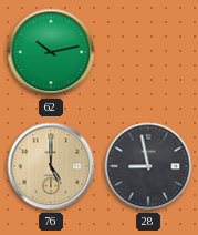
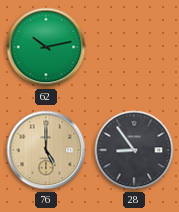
28: 8:58 -> 8:54 (134, 150)
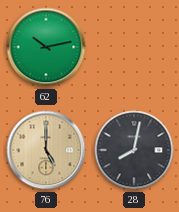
28: 8:54 -> 8:02 (134, 150)
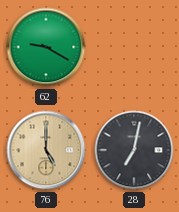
62: 10:13 -> 9:20 (46, 47)
28: 8:02 -> 7:02 (134, 150)
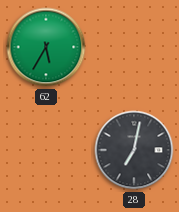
62: 9:20 -> 5:35 (46, 47)
76: 5:00 -> none (46, 150)
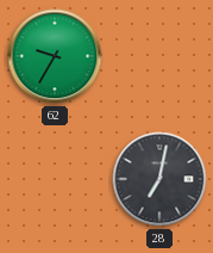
62: 5:35 -> 9:35 (55, 56)
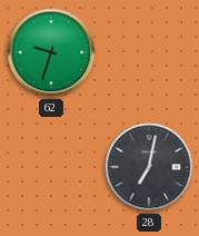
62: 9:35 -> 9:33 (51, 52)
